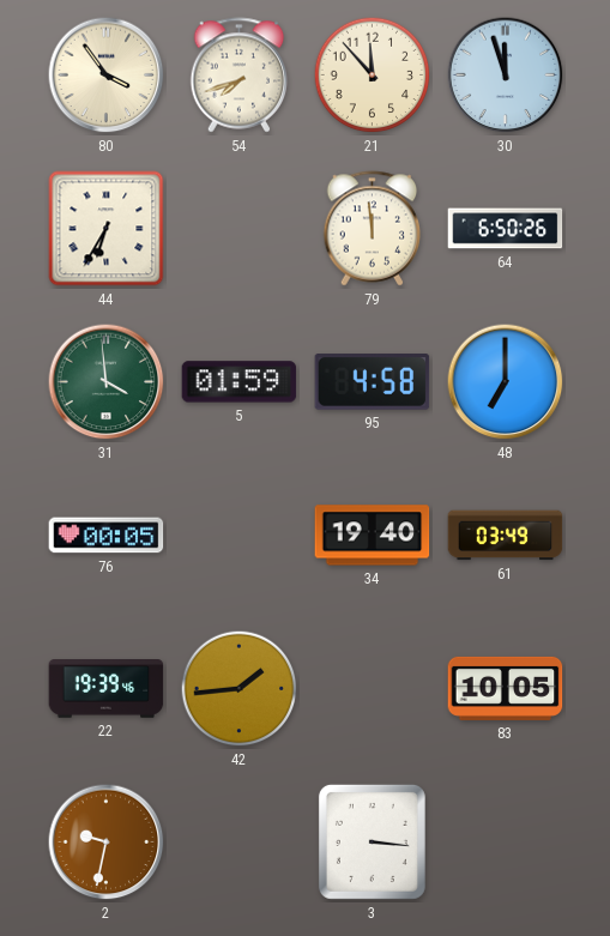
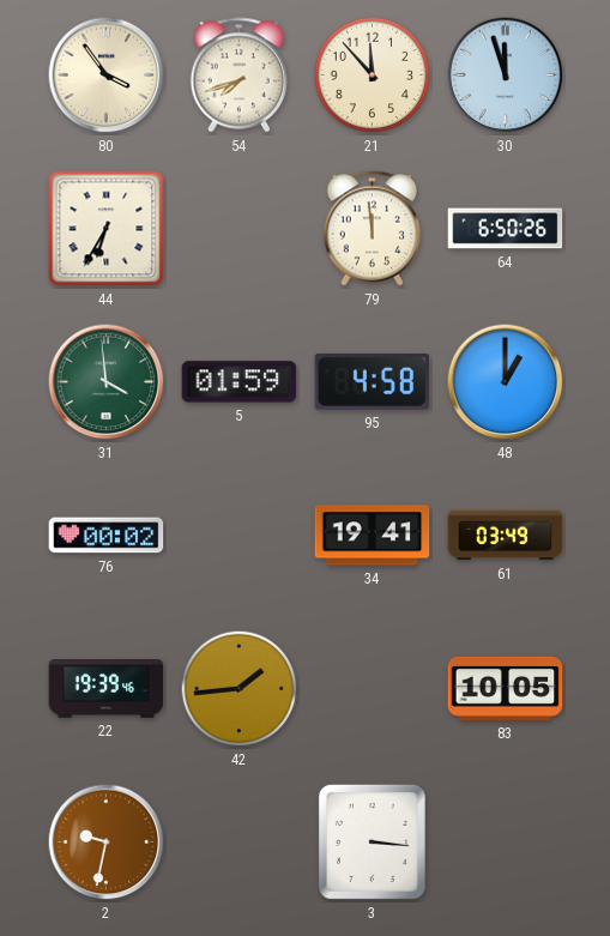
48: 7:00 -> 1:00 (506, 382)
76: 00:05 -> 00:02 (107, 536)
34: 19:40 -> 19:41 (373, 536)
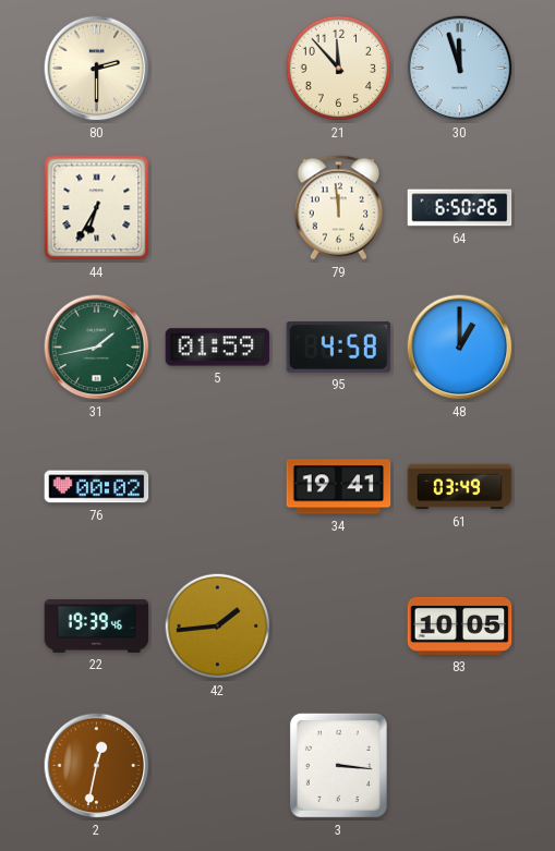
80: 3:54 -> 2:30 (97, 69)
54: 7:42 -> none (240, 76)
31: 3:59 -> 1:43 (97, 348)
2: 9:32 -> 12:32 (97, 766)
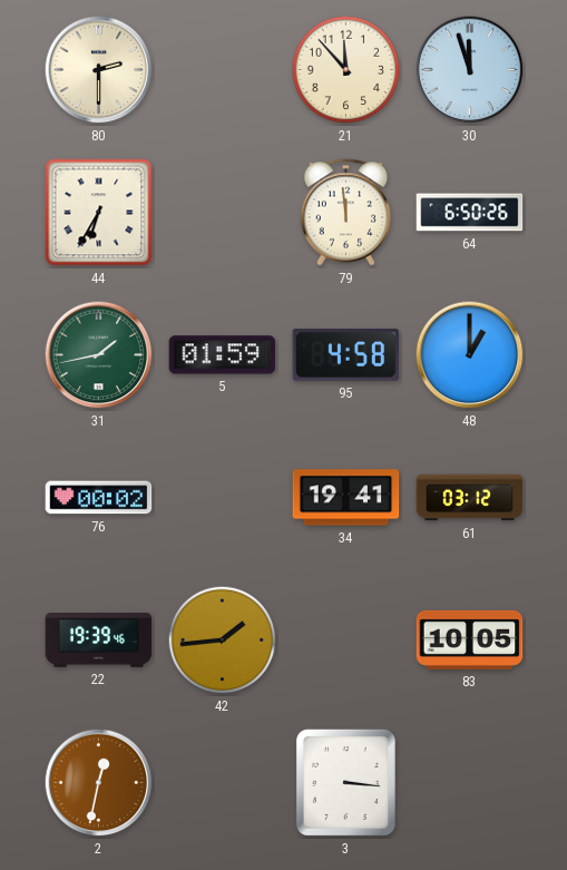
61: 03:49 -> 03:12 (470, 498)
